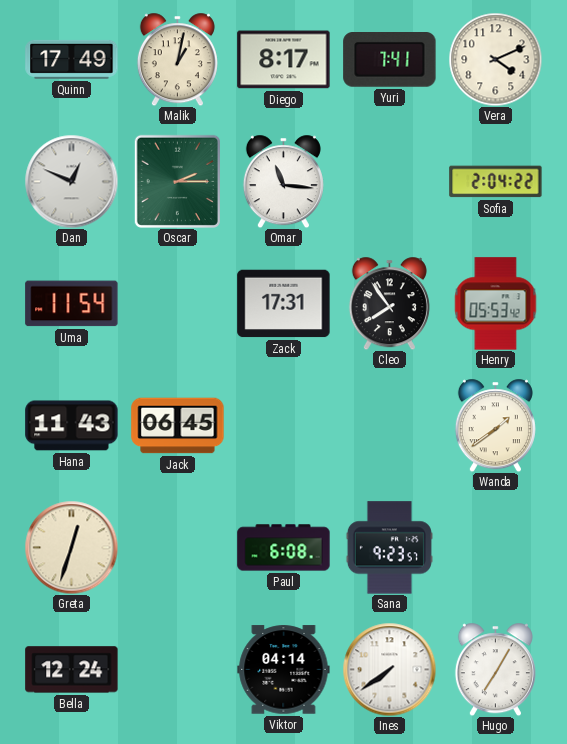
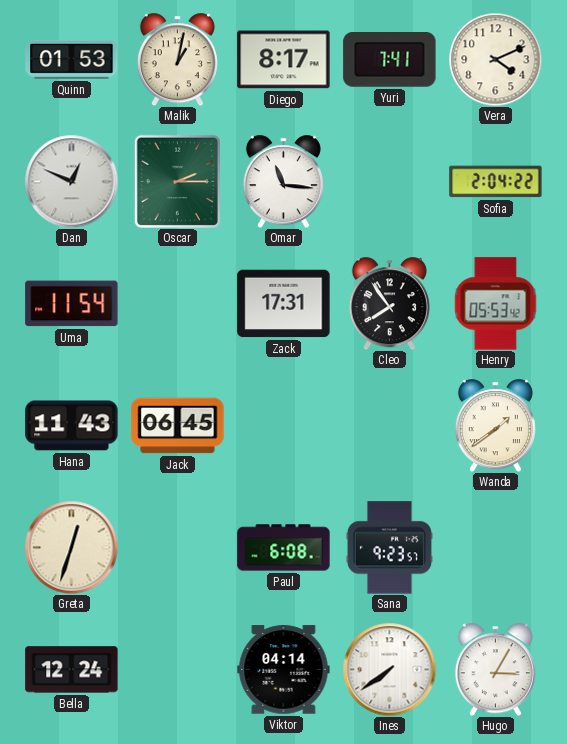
Quinn: 17:49 -> 01:53 (72, 59)
Hugo: 7:05 -> 3:05 (495, 669)
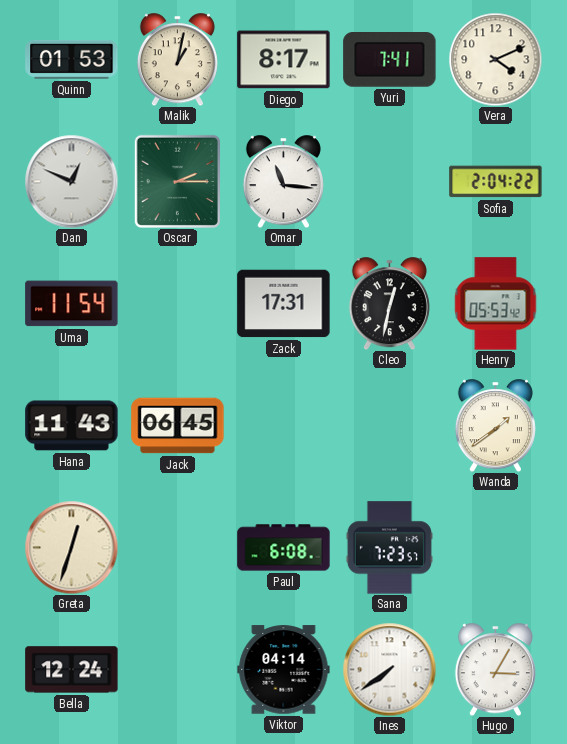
Cleo: 7:54 -> 12:32 (389, 303)
Sana: 9:23 -> 7:23 (389, 548)
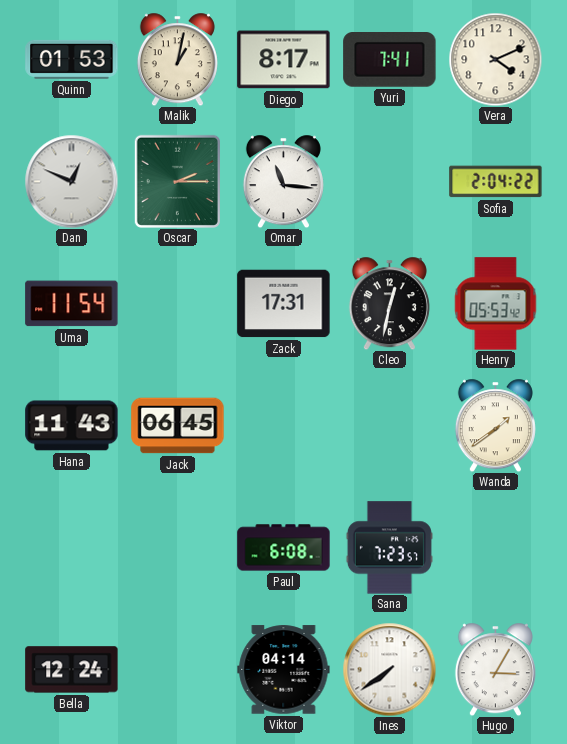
Greta: 12:33 -> none (71, 547)
